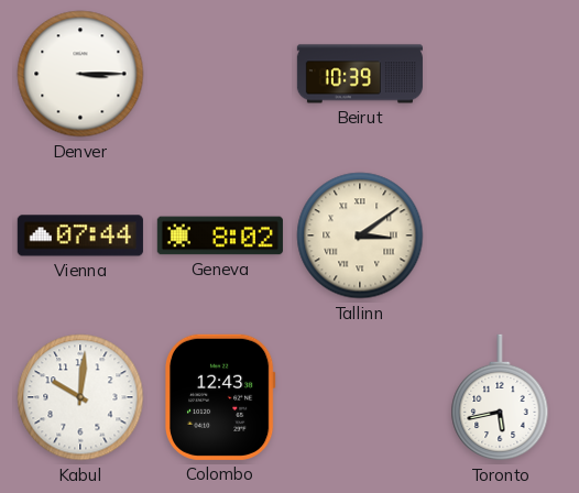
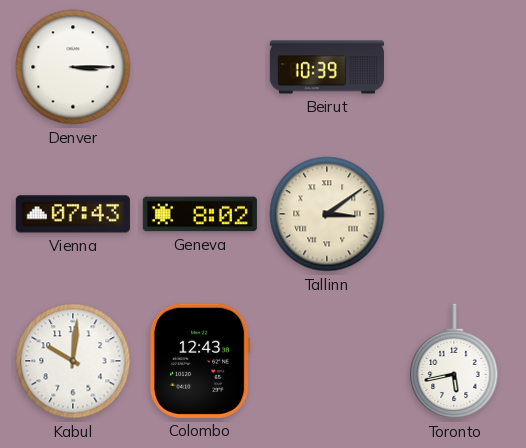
Vienna: 07:44 -> 07:43 (73, 214)
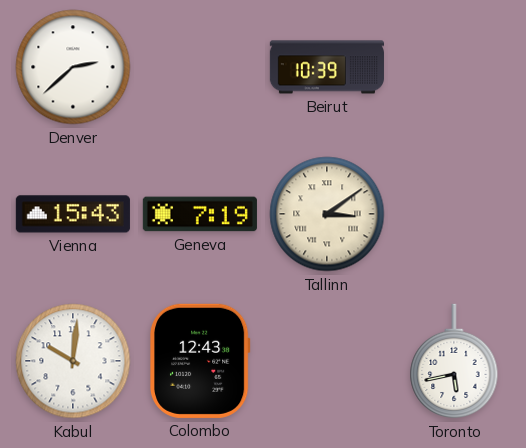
Denver: 3:15 -> 2:38 (73, 67)
Vienna: 07:43 -> 15:43 (73, 214)
Geneva: 8:02 -> 7:19 (200, 214)
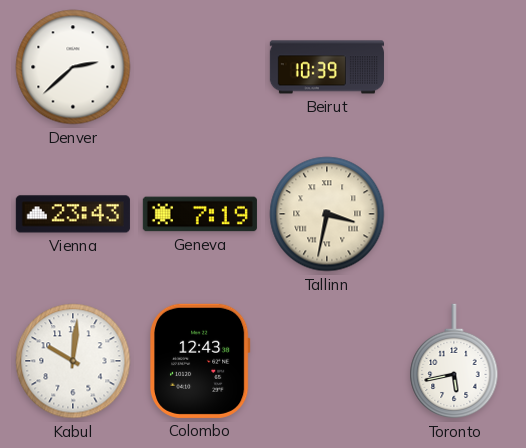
Vienna: 15:43 -> 23:43 (73, 214)
Tallinn: 3:09 -> 3:32 (327, 214)
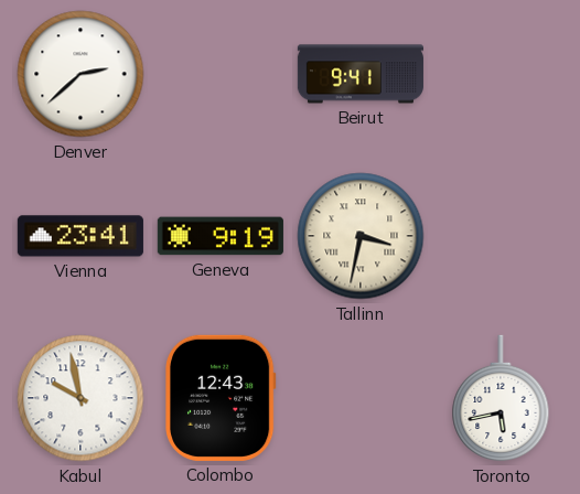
Beirut: 10:39 -> 9:41 (361, 74)
Vienna: 23:43 -> 23:41 (80, 236)
Geneva: 7:19 -> 9:19 (221, 236)
Kabul: 10:01 -> 9:58 (80, 398)
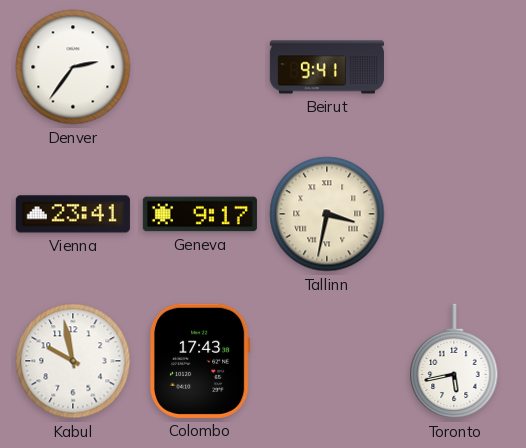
Denver: 2:38 -> 2:36 (73, 67)
Geneva: 9:19 -> 9:17 (200, 214)
Colombo: 12:43 -> 17:43 (200, 361)
